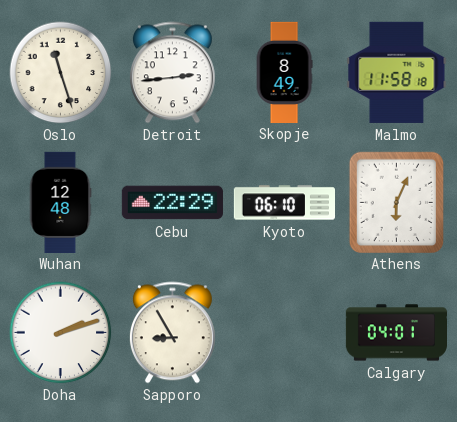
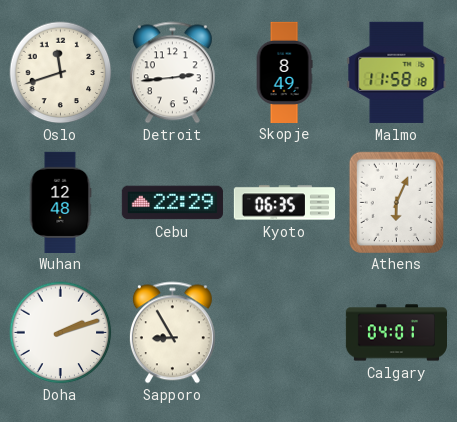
Oslo: 11:27 -> 11:42 (61, 73)
Kyoto: 06:10 -> 06:35 (284, 203)
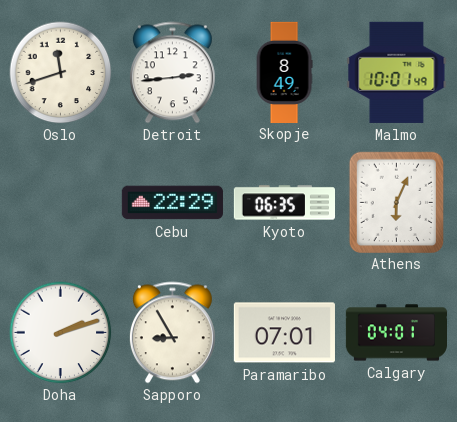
Malmo: 11:58 -> 10:01 (397, 72)
Wuhan: 12:48 -> none (60, 202)
Paramaribo: none -> 07:01 (284, 333)
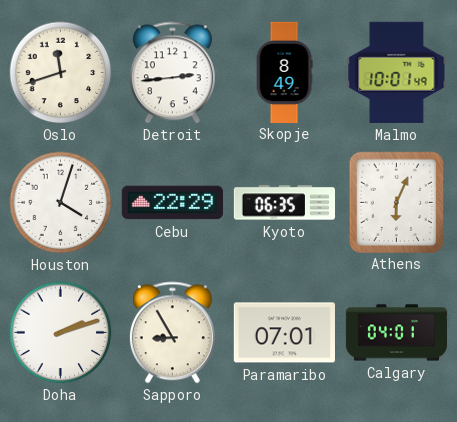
Houston: none -> 4:03 (61, 203)
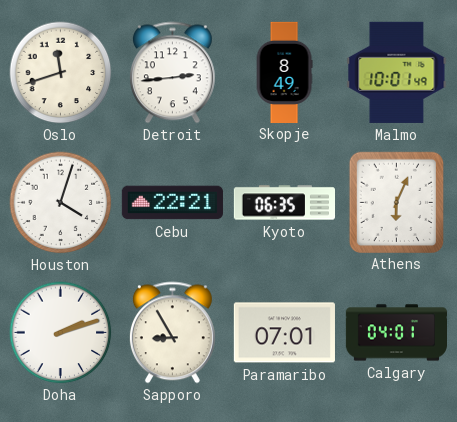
Cebu: 22:29 -> 22:21 (172, 203)
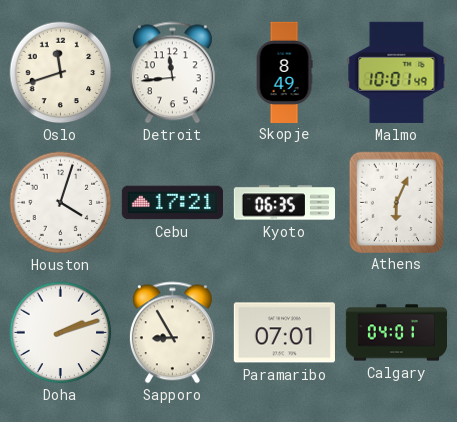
Detroit: 2:44 -> 11:44 (172, 73)
Cebu: 22:21 -> 17:21 (172, 203)
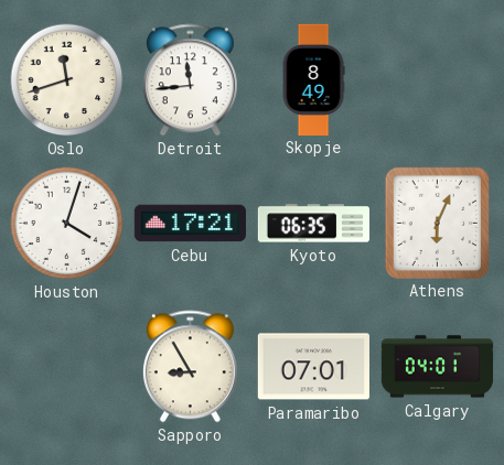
Malmo: 10:01 -> none (397, 72)
Doha: 2:12 -> none (61, 333)
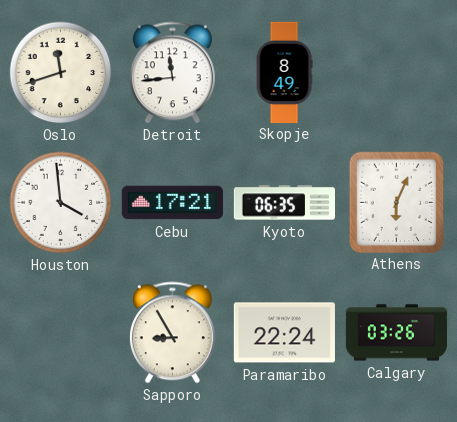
Houston: 4:03 -> 3:59 (61, 203)
Paramaribo: 07:01 -> 22:24 (284, 333)
Calgary: 04:01 -> 03:26 (396, 333)
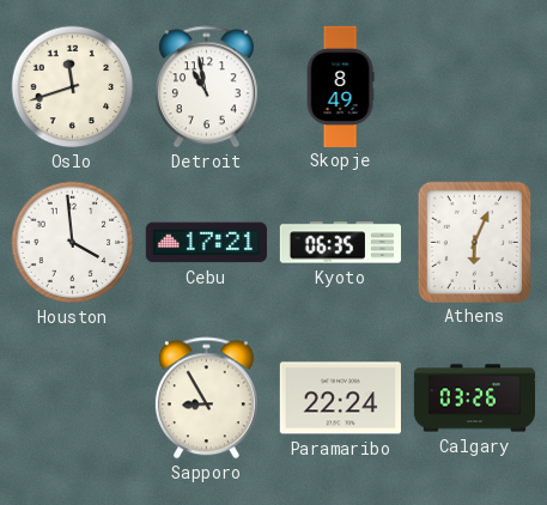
Detroit: 11:44 -> 10:58 (206, 87)
